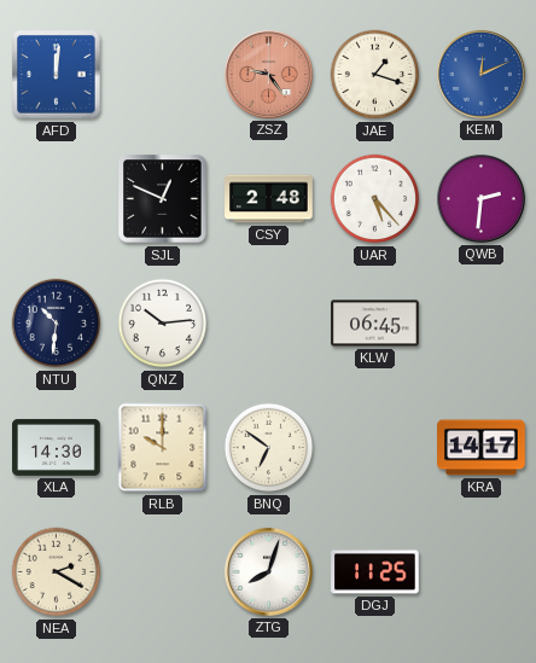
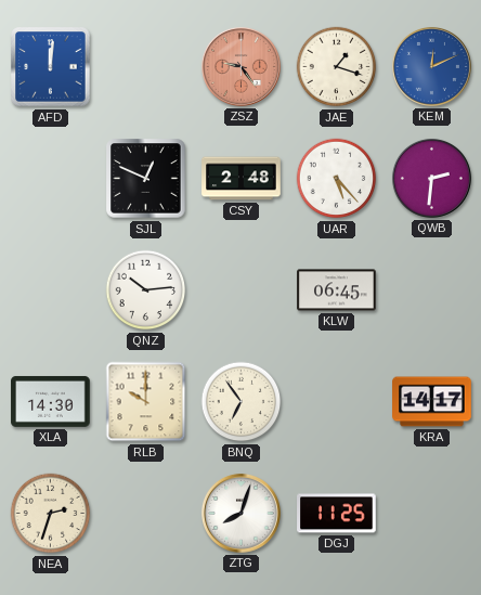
NTU: 10:31 -> none (57, 324)
BNQ: 6:51 -> 6:54 (242, 402)
NEA: 2:20 -> 2:33 (51, 514)
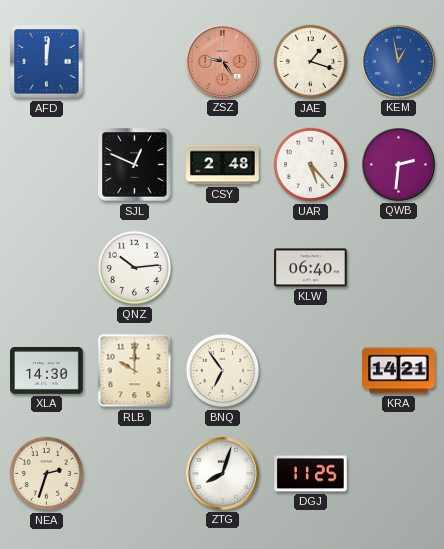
KEM: 12:11 -> 12:58 (398, 61)
KLW: 06:45 -> 06:40 (311, 268)
KRA: 14:17 -> 14:21 (399, 371)
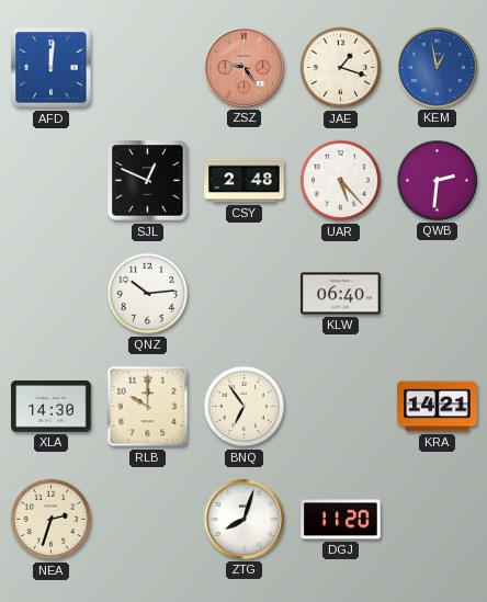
DGJ: 11:25 -> 11:20 (341, 520)
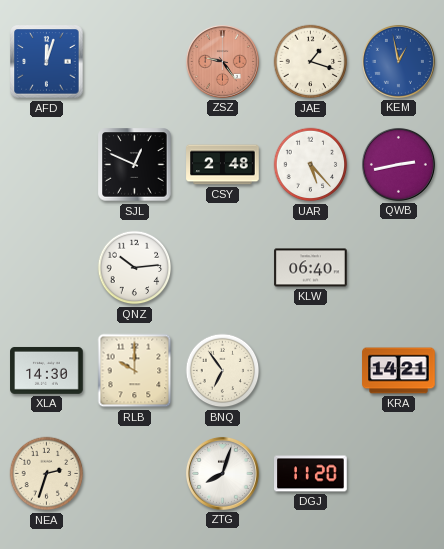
AFD: 12:01 -> 12:03 (47, 62)
QWB: 2:31 -> 2:43 (398, 164)
